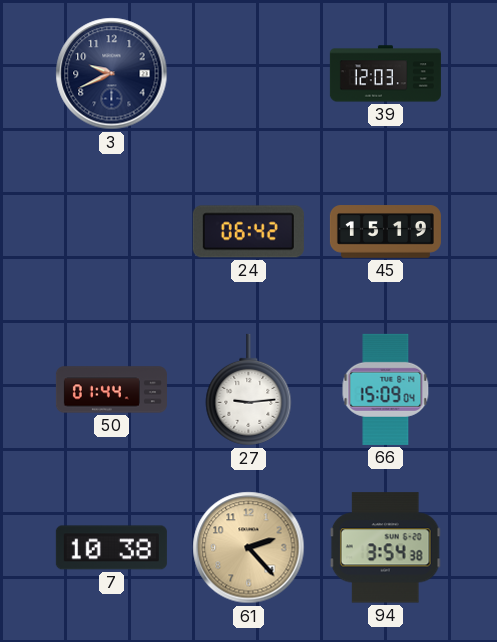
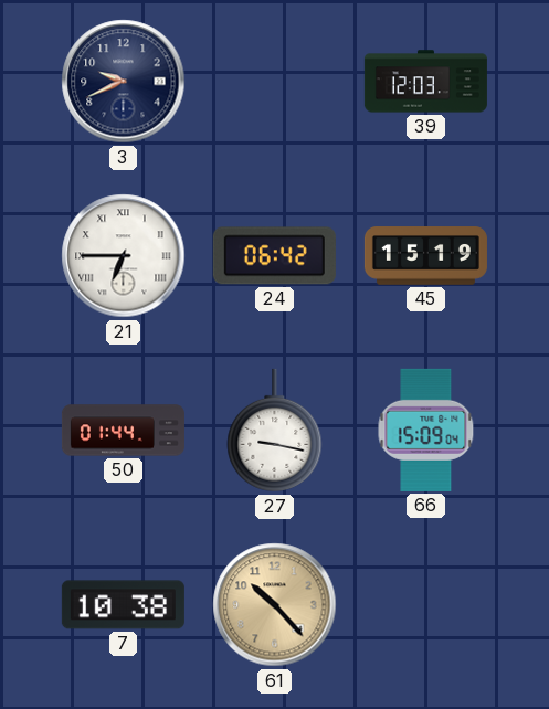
21: none -> 6:45 (124, 256)
27: 9:14 -> 9:17 (275, 431)
61: 2:23 -> 10:23 (275, 605)
94: 3:54 -> none (385, 548)
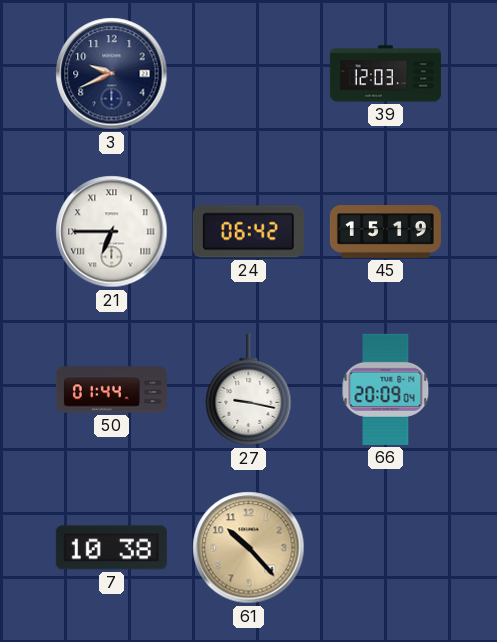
66: 15:09 -> 20:09 (386, 389)
